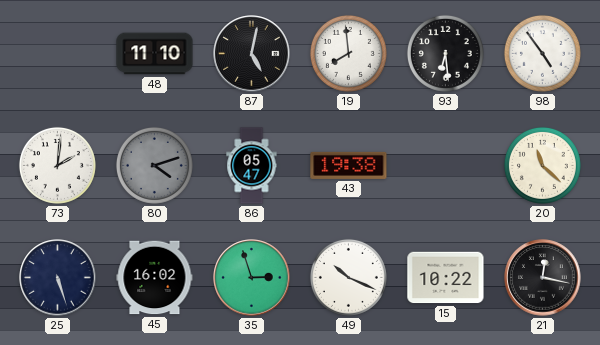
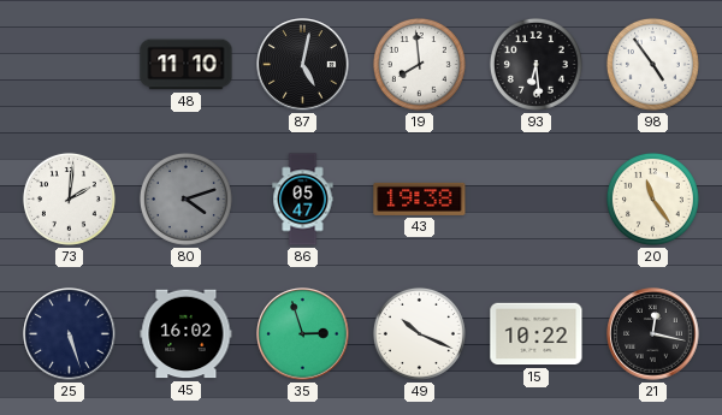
20: 11:22 -> 11:24 (652, 198)
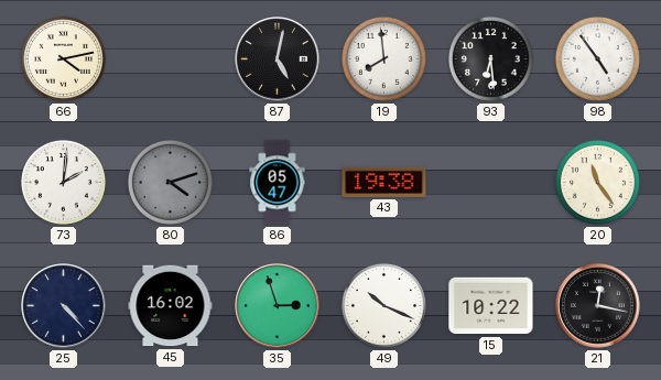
66: none -> 4:13 (63, 58)
48: 11:10 -> none (187, 65)
25: 5:27 -> 4:23 (64, 306)
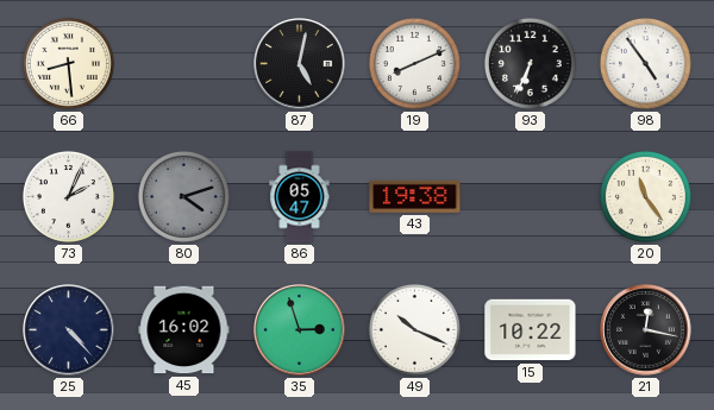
66: 4:13 -> 8:29 (68, 63)
19: 7:59 -> 8:11 (414, 63)
93: 6:29 -> 6:34 (530, 63)
73: 2:01 -> 2:04 (68, 196)
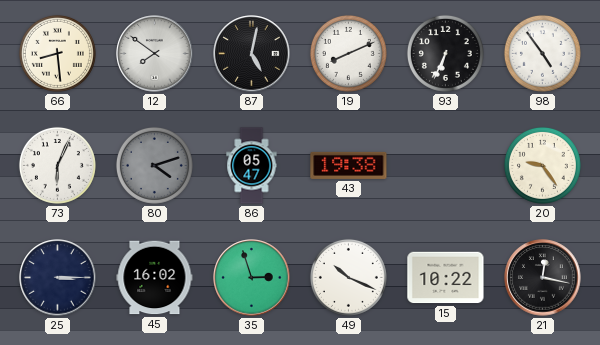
12: none -> 7:51 (155, 54)
73: 2:04 -> 6:04 (57, 165)
20: 11:24 -> 9:24 (542, 165)
25: 4:23 -> 3:15 (58, 278)
